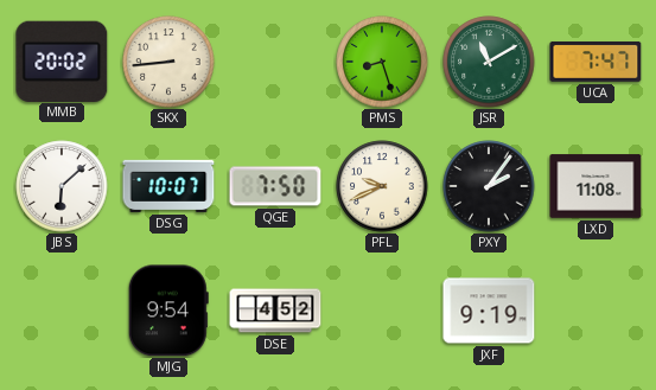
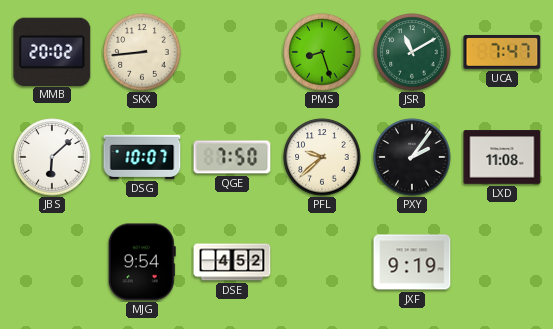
PFL: 9:41 -> 9:38 (322, 157)
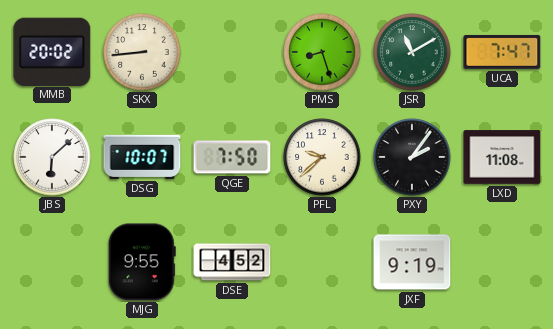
MJG: 9:54 -> 9:55 (142, 262)
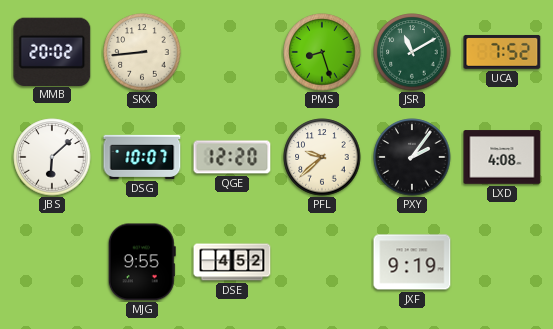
UCA: 7:47 -> 7:52 (502, 52)
QGE: 7:50 -> 12:20 (232, 157)
LXD: 11:08 -> 4:08 (502, 157)
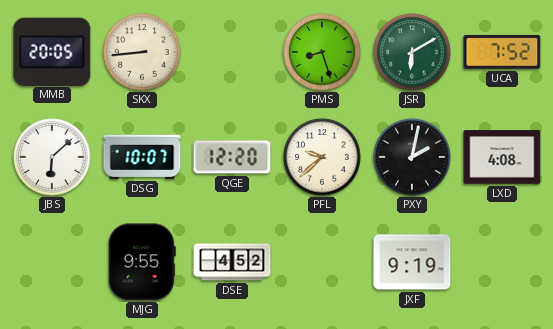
MMB: 20:02 -> 20:05 (52, 51)
JSR: 11:10 -> 6:10 (412, 52)
PXY: 2:06 -> 2:02 (412, 157)
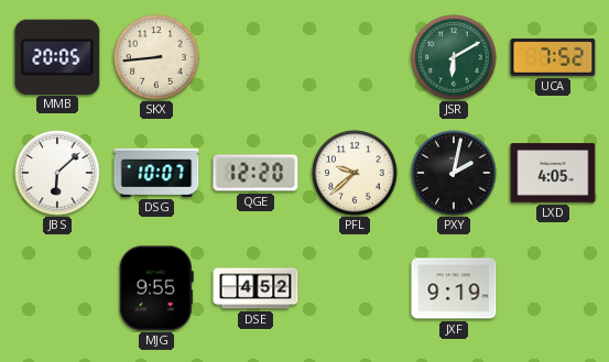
PMS: 8:27 -> none (322, 52)
LXD: 4:08 -> 4:05 (553, 173)
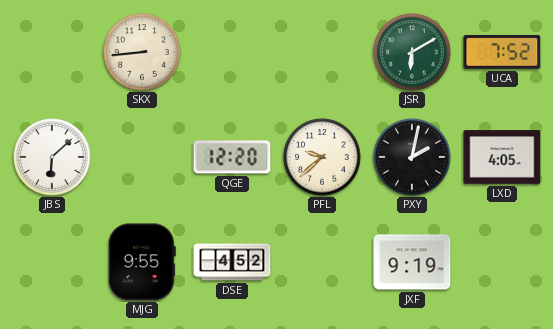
MMB: 20:05 -> none (57, 56)
DSG: 10:07 -> none (156, 173)
